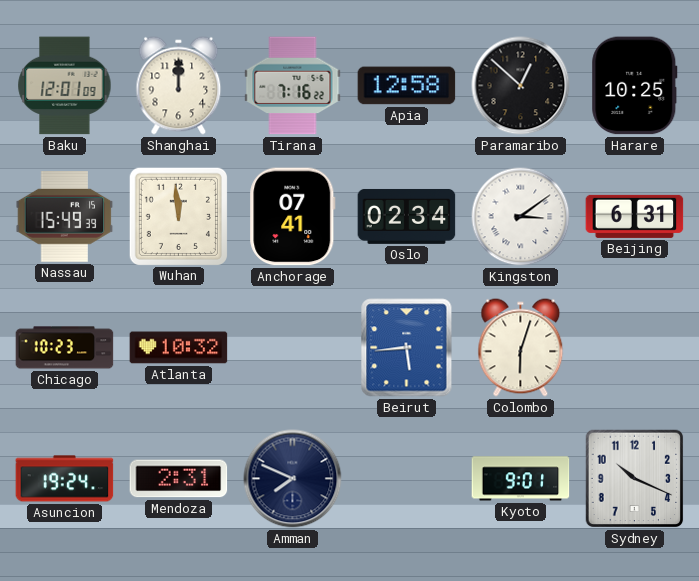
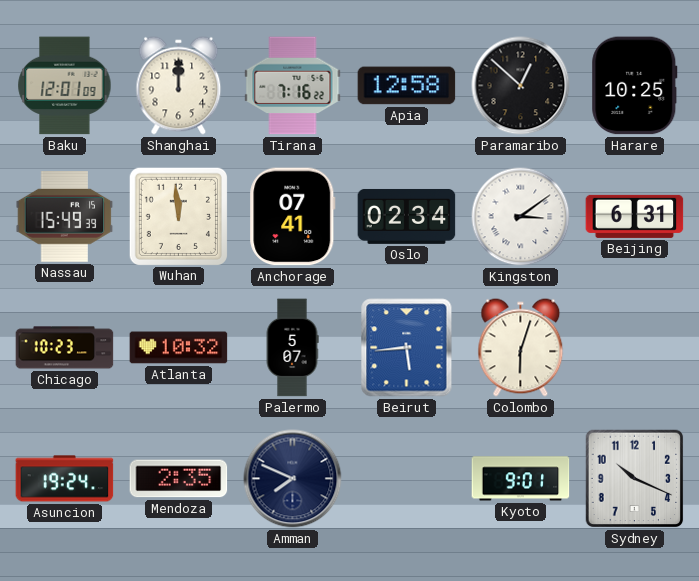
Palermo: none -> 5:07 (292, 348)
Mendoza: 2:31 -> 2:35 (179, 479)
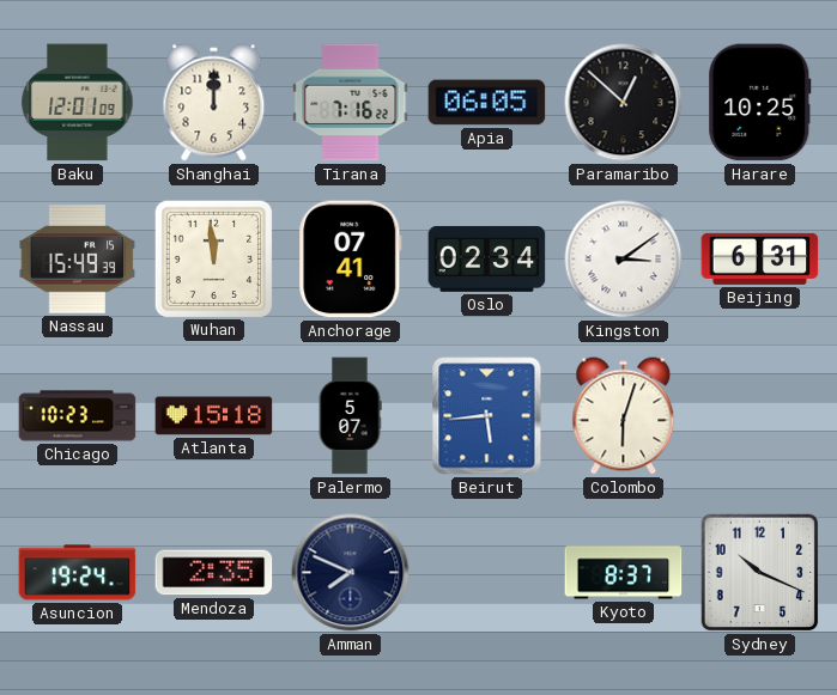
Apia: 12:58 -> 06:05 (487, 103)
Atlanta: 10:32 -> 15:18 (214, 416)
Kyoto: 9:01 -> 8:37 (624, 573)
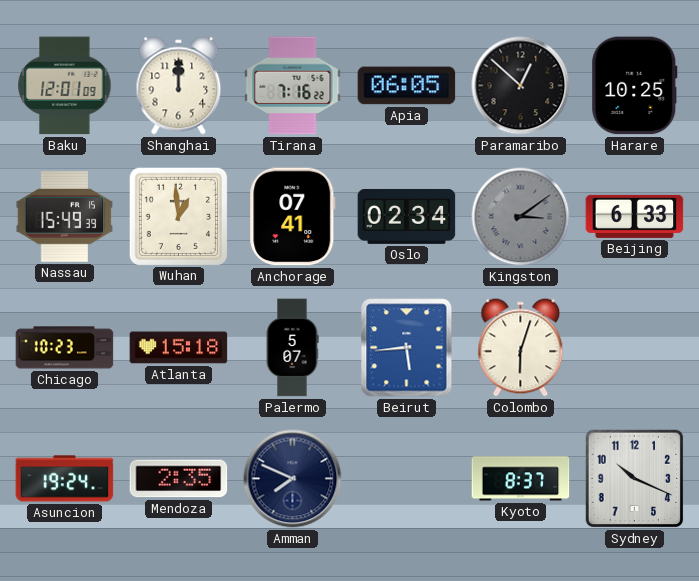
Wuhan: 11:59 -> 12:59 (178, 216)
Kingston dial: white -> grey (521, 217)
Beijing: 6:31 -> 6:33 (635, 216)
